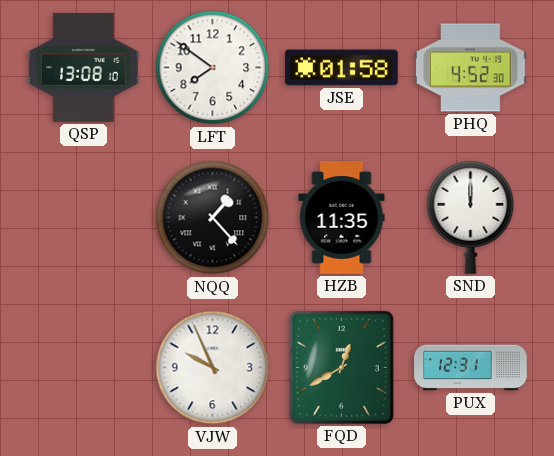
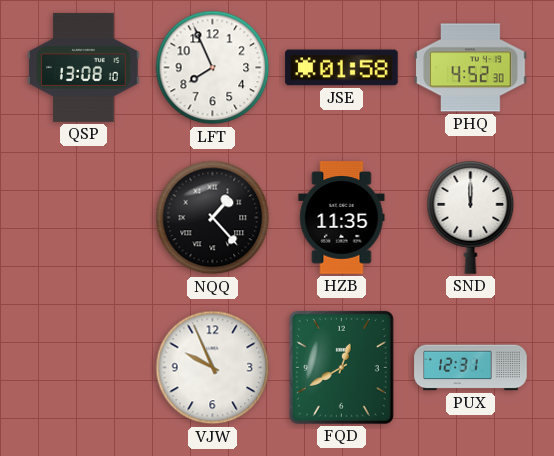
LFT: 7:51 -> 7:56 (213, 68)
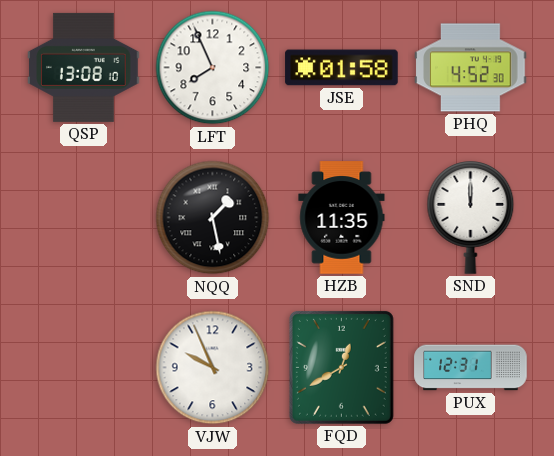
NQQ: 1:23 -> 1:28 (213, 218)
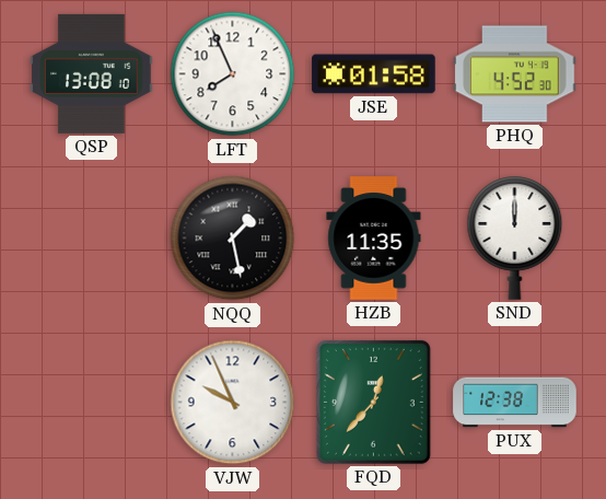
FQD: 12:40 -> 12:37 (373, 402)
PUX: 12:31 -> 12:38 (515, 403)
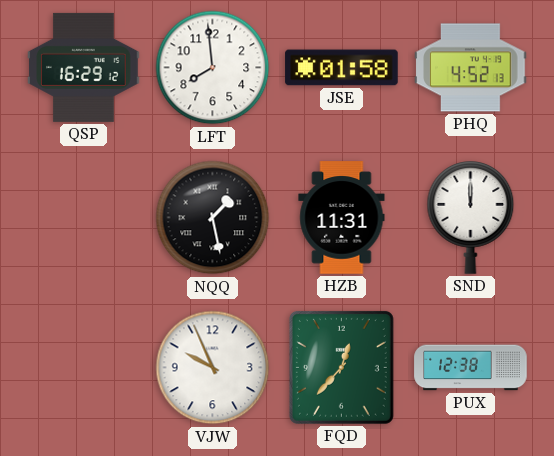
QSP: 13:08 -> 16:29 (84, 67)
LFT: 7:56 -> 7:59 (213, 68)
PHQ: 4:52:30 -> 4:52:13 (471, 68)
HZB: 11:35 -> 11:31 (342, 218)
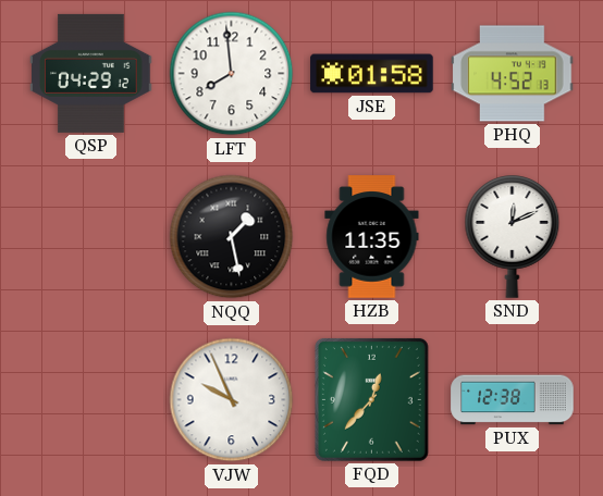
QSP: 16:29 -> 04:29 (91, 73)
HZB: 11:31 -> 11:35 (372, 237)
SND: 12:00 -> 12:11 (513, 237)
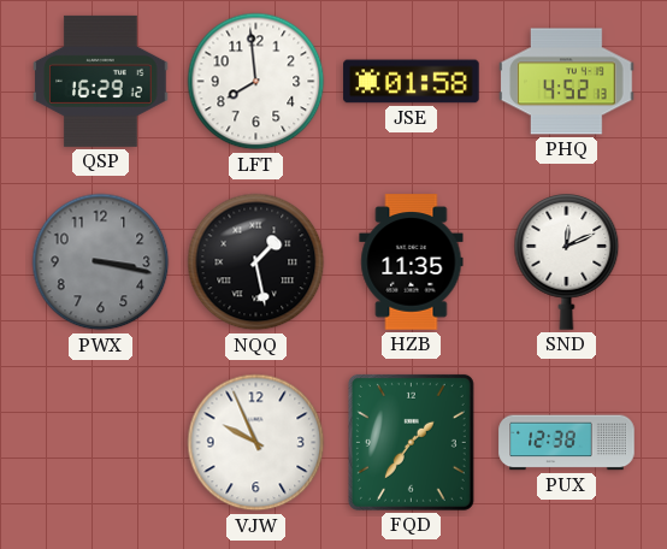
QSP: 04:29 -> 16:29 (101, 81)
PWX: none -> 3:17 (101, 262)
FQD: 12:37 -> 1:36 (411, 442)
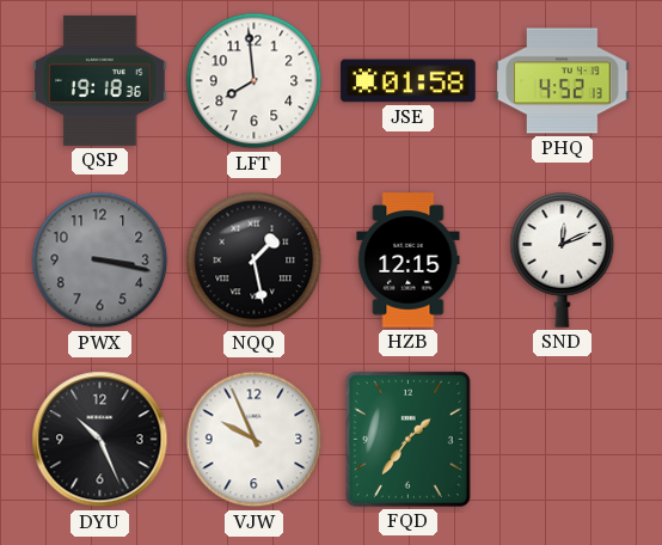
QSP: 16:29 -> 19:18 (100, 80)
HZB: 11:35 -> 12:15 (409, 261)
DYU: none -> 10:26 (100, 440)
PUX: 12:38 -> none (567, 443)
